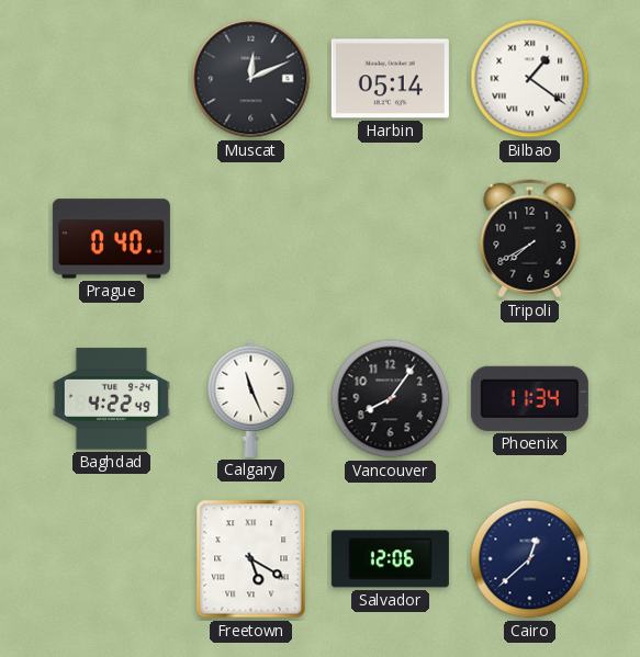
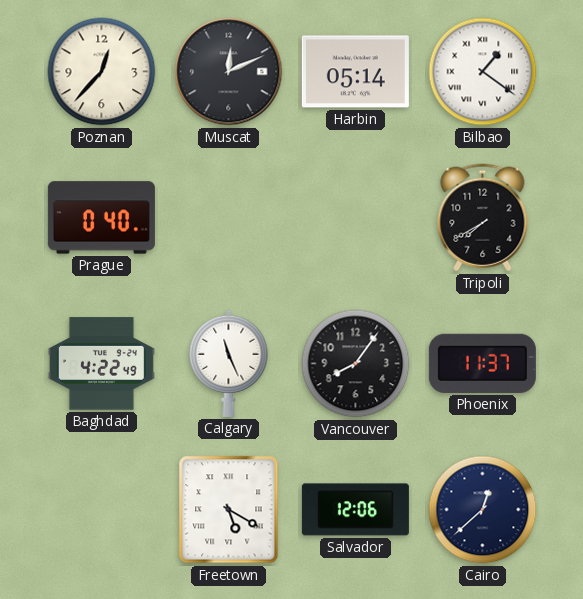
Poznan: none -> 12:37 (102, 72)
Phoenix: 11:34 -> 11:37 (482, 363)
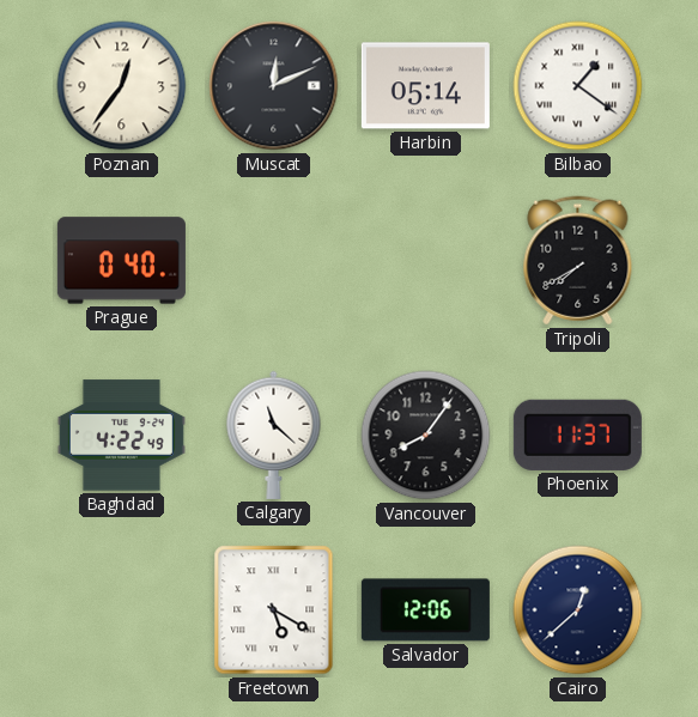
Poznan: 12:37 -> 12:36 (122, 86)
Calgary: 11:26 -> 11:22 (274, 435)
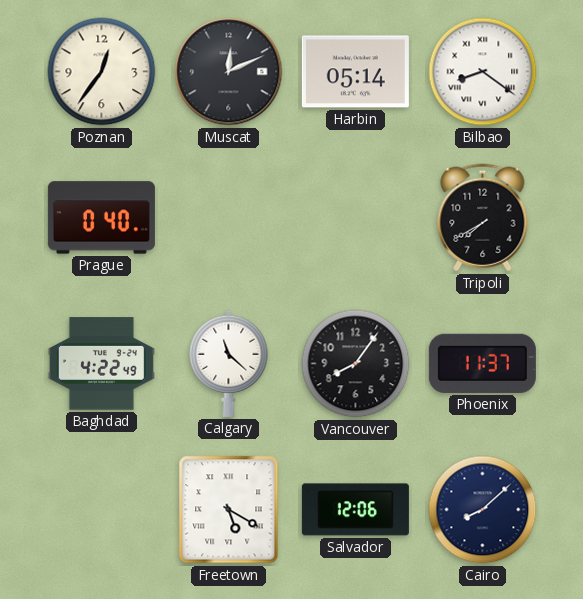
Bilbao: 1:21 -> 8:21 (483, 72)
Cairo: 12:38 -> 8:08 (483, 510)
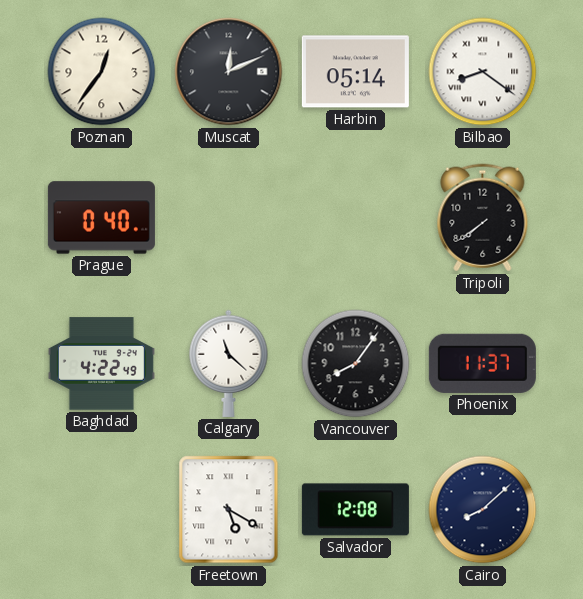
Tripoli: 7:40 -> 7:39 (483, 218)
Salvador: 12:06 -> 12:08 (355, 510)
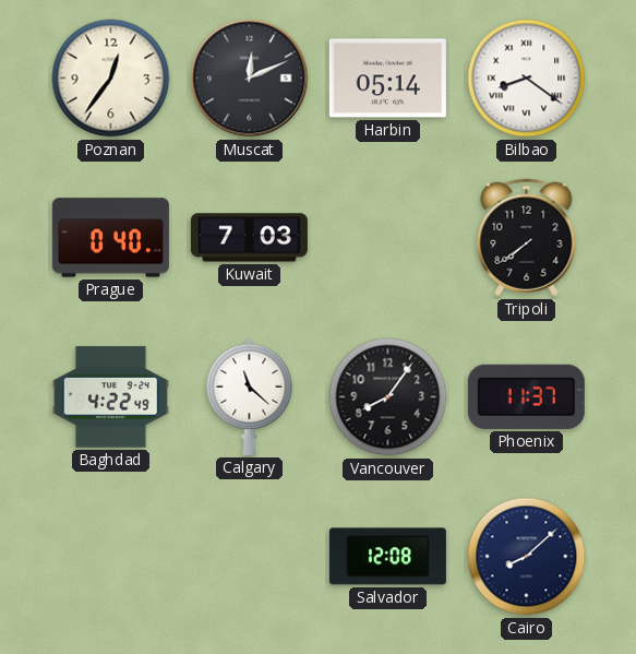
Kuwait: none -> 7:03 (249, 238)
Freetown: 5:20 -> none (229, 510)
